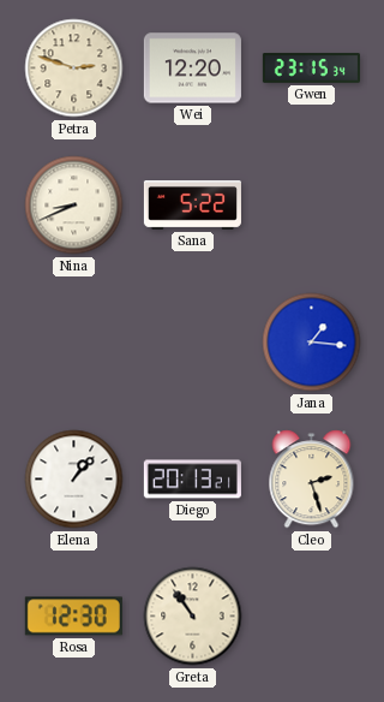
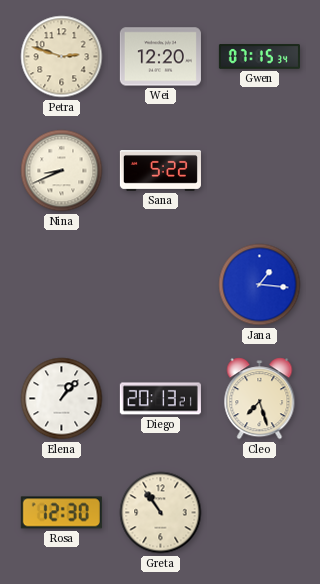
Gwen: 23:15 -> 07:15 (259, 57)
Cleo: 2:27 -> 7:27 (260, 399)
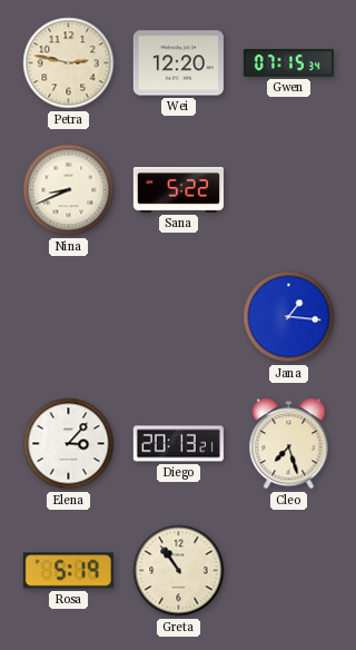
Petra: 2:48 -> 2:47 (69, 63)
Elena: 1:07 -> 3:07 (69, 444)
Rosa: 12:30 -> 5:19 (68, 571)
